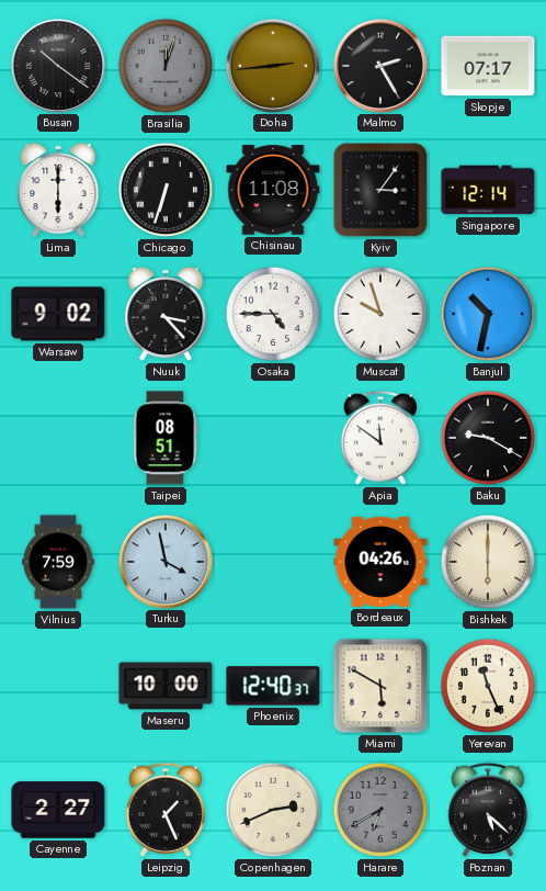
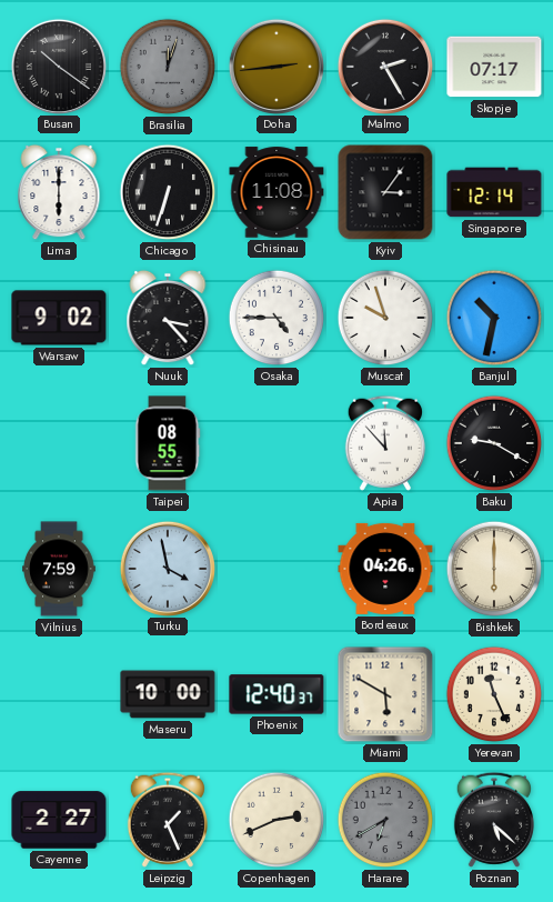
Taipei: 08:51 -> 08:55 (168, 443)
Apia: 11:51 -> 11:53 (385, 443)
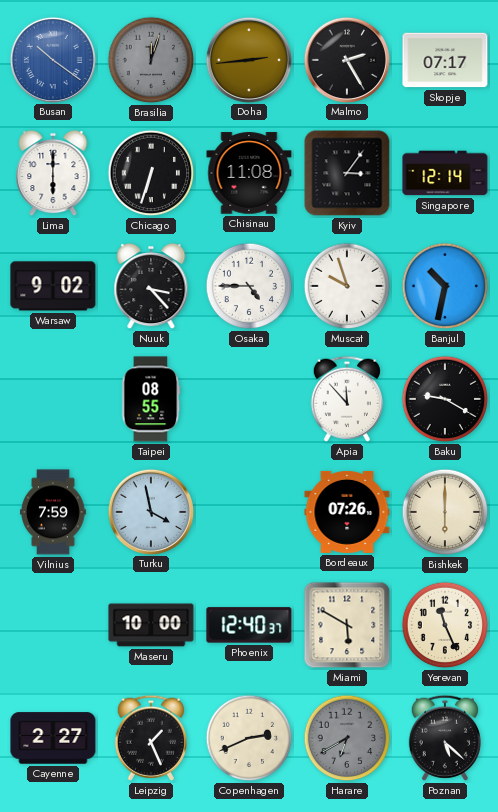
Busan dial: black -> blue (52, 59)
Bordeaux: 04:26 -> 07:26 (347, 512)
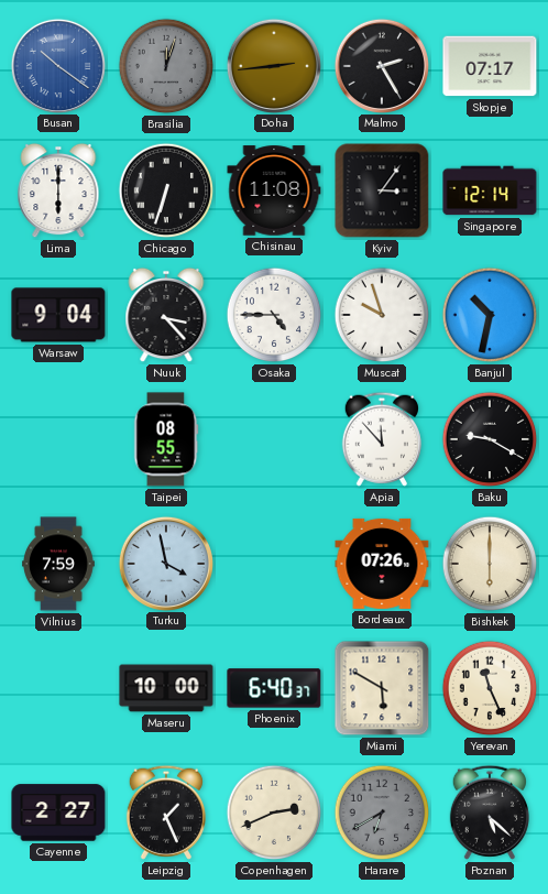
Warsaw: 9:02 -> 9:04 (58, 315)
Phoenix: 12:40 -> 6:40 (274, 688)
